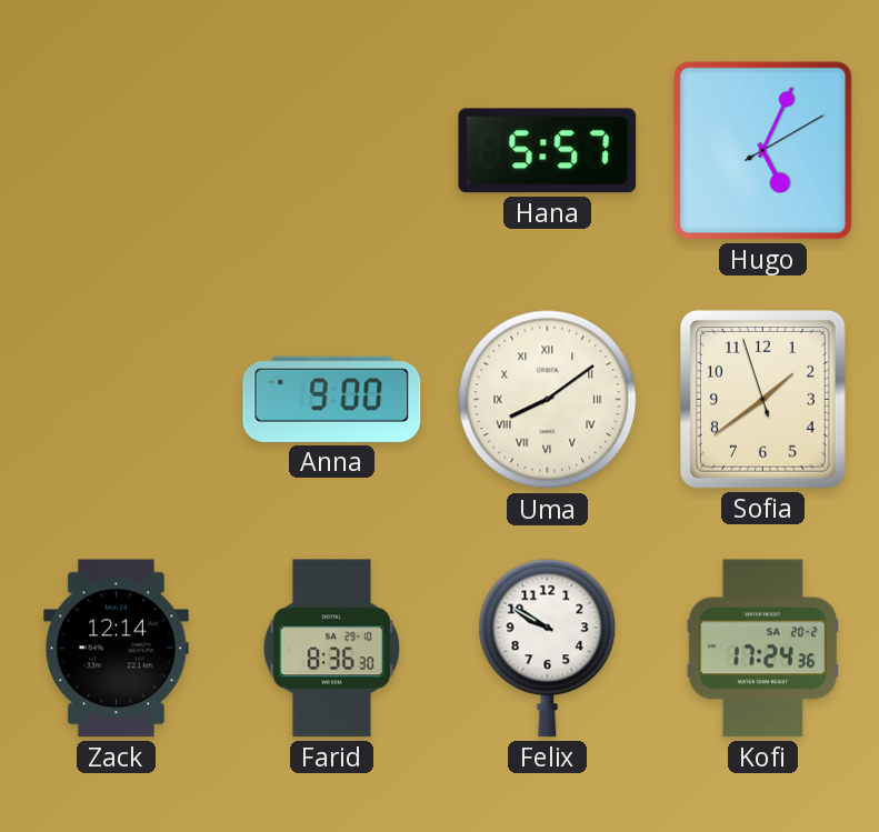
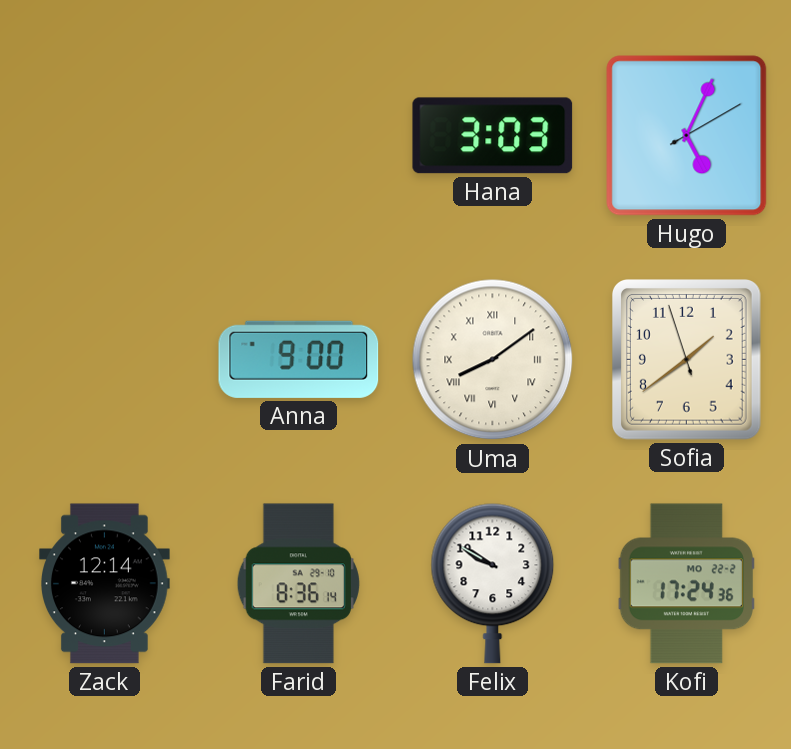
Hana: 5:57 -> 3:03 (493, 136)
Farid: 8:36:30 -> 8:36:14 (298, 584)
Kofi date: SA 20-2 -> MO 22-2 (686, 584)
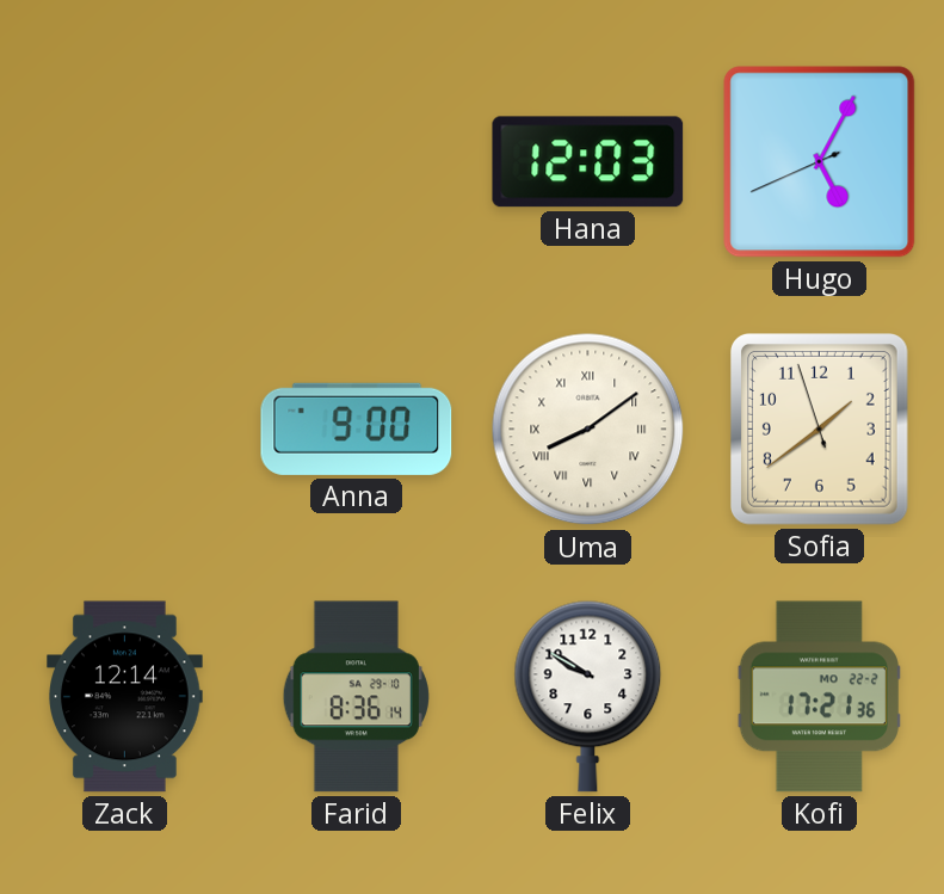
Hana: 3:03 -> 12:03 (588, 162)
Hugo: 5:04:10 -> 5:04:41 (820, 162)
Kofi: 17:24 -> 17:21 (819, 697)
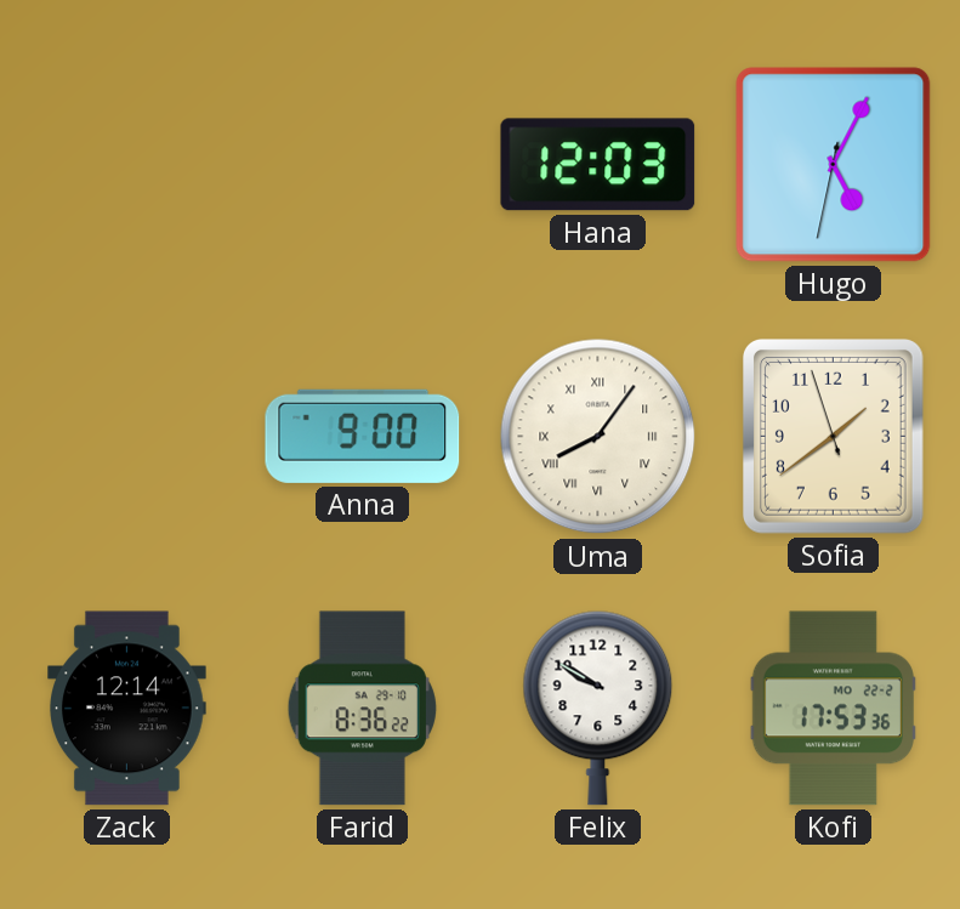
Hugo: 5:04:41 -> 5:04:32 (834, 165)
Uma: 8:09 -> 8:06 (598, 437)
Farid: 8:36:14 -> 8:36:22 (362, 709)
Kofi: 17:21 -> 17:53 (833, 709)
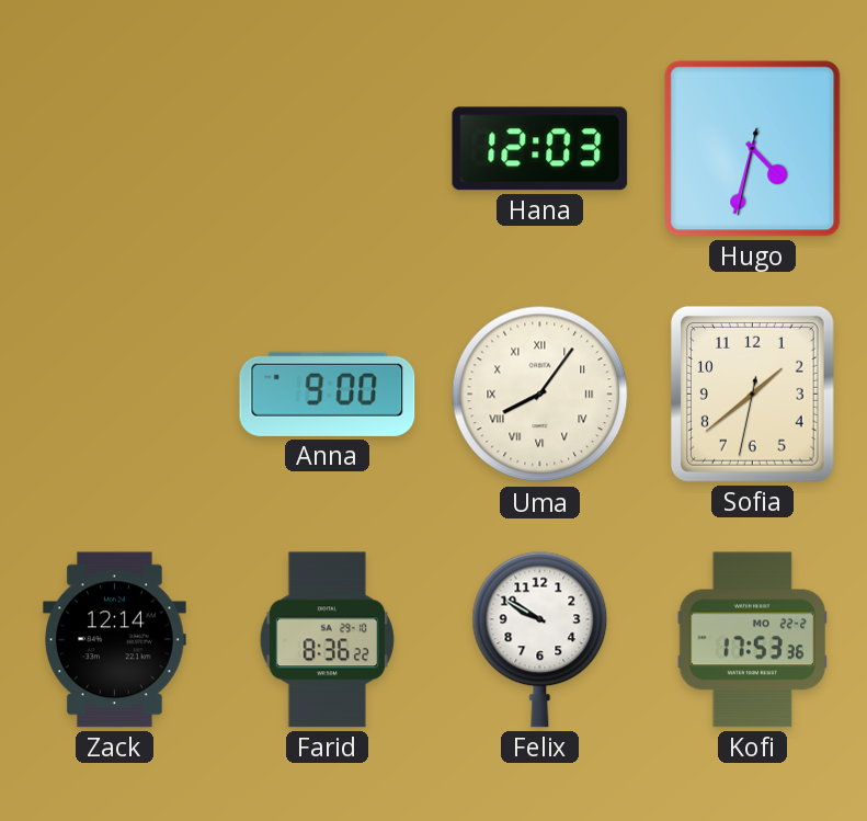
Hugo: 5:04 -> 4:32 (753, 149)
Sofia: 1:38:57 -> 1:38:32 (753, 395)
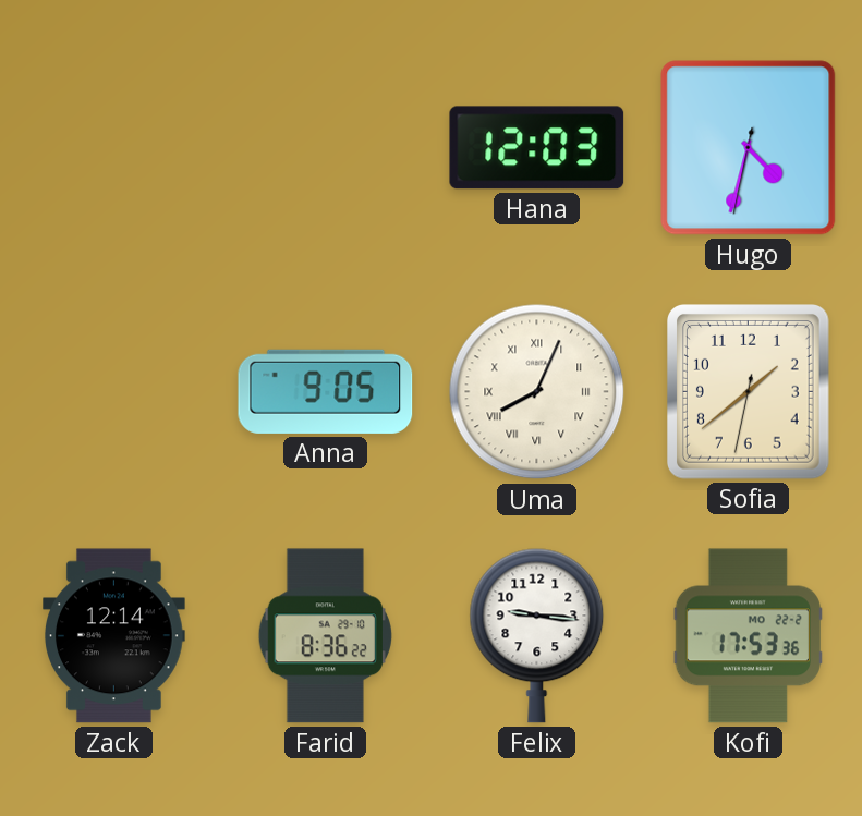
Anna: 9:00 -> 9:05 (326, 391)
Uma: 8:06 -> 8:04 (537, 392)
Felix: 9:50 -> 9:16 (537, 635)
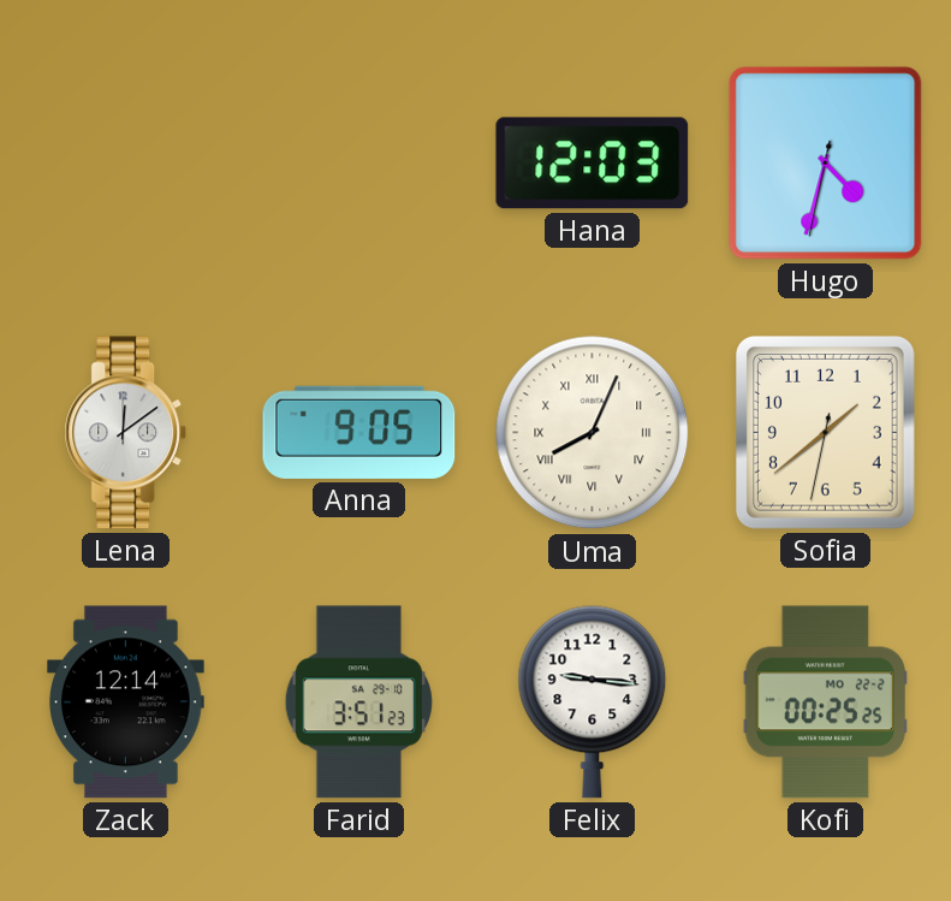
Lena: none -> 12:09 (126, 433)
Farid: 8:36 -> 3:51 (358, 703)
Kofi: 17:53 -> 00:25 (825, 703)
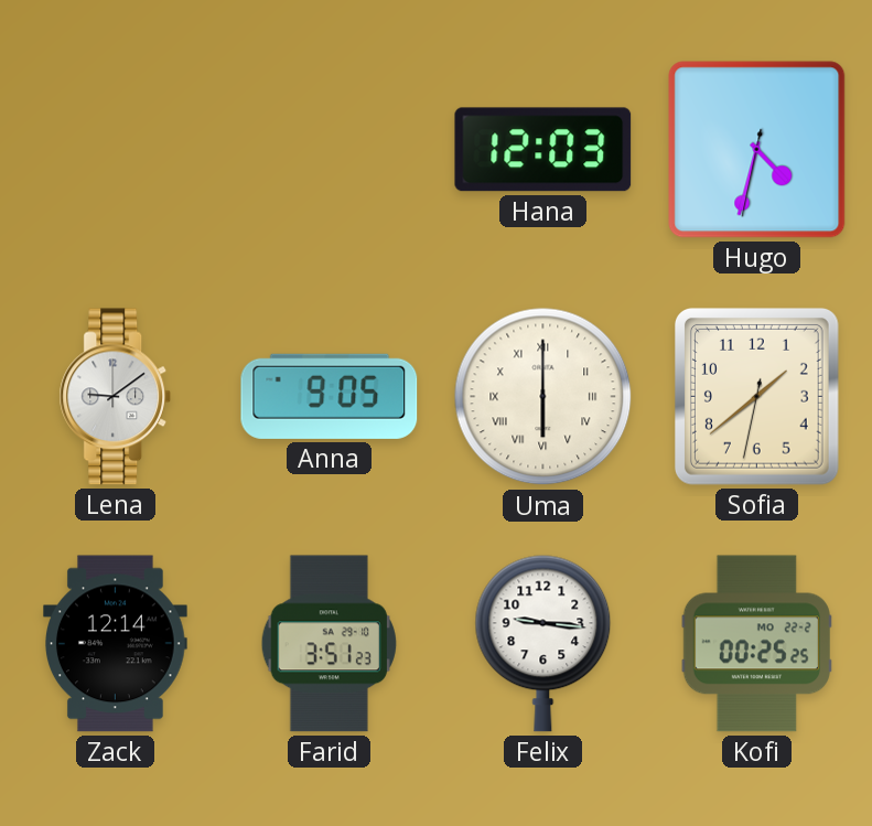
Lena: 12:09 -> 9:09 (116, 397)
Uma: 8:04 -> 6:00 (543, 397)
